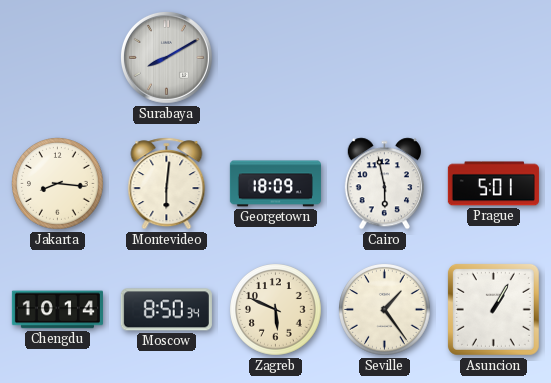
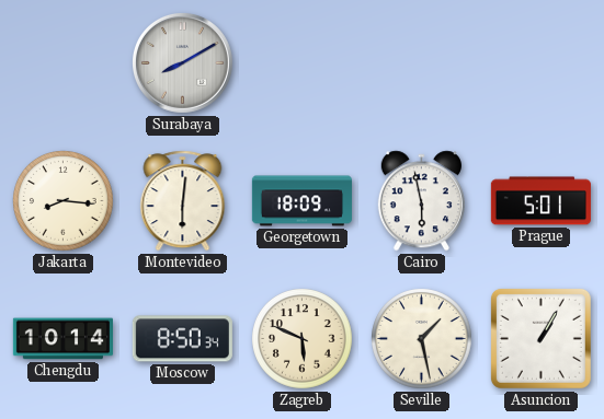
Seville: 1:24 -> 1:28 (422, 339)
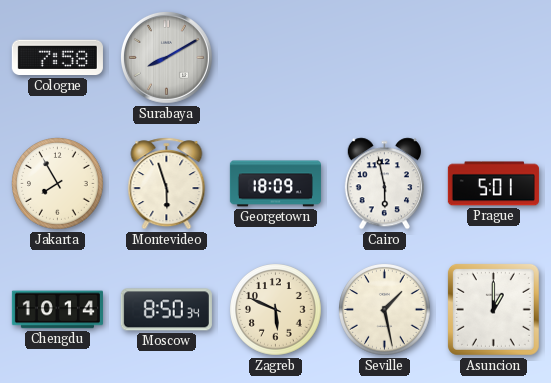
Cologne: none -> 7:58 (57, 58)
Jakarta: 8:16 -> 7:55 (58, 184)
Montevideo: 6:01 -> 5:57 (167, 184)
Asuncion: 1:05 -> 1:00 (493, 309)
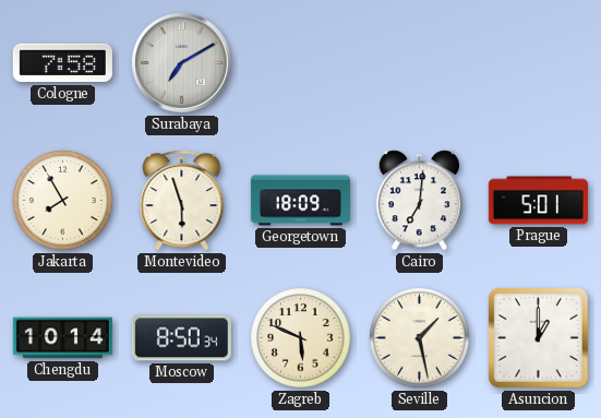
Surabaya: 8:10 -> 7:10 (182, 63)
Cairo: 5:58 -> 7:01 (419, 201)
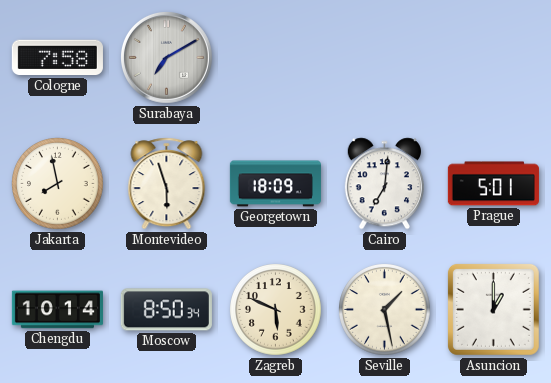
Jakarta: 7:55 -> 7:58 (58, 184)
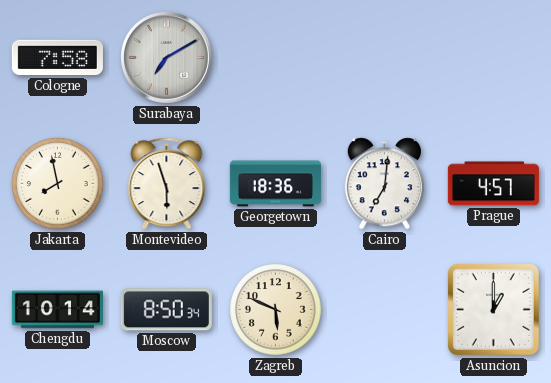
Georgetown: 18:09 -> 18:36 (275, 184)
Prague: 5:01 -> 4:57 (493, 184)
Seville: 1:28 -> none (385, 310)
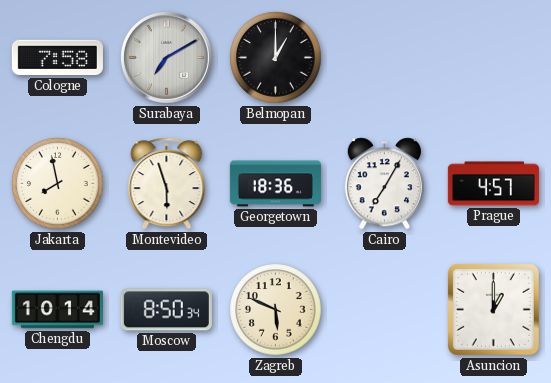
Belmopan: none -> 1:00 (276, 58)
Cairo: 7:01 -> 7:05 (384, 184)
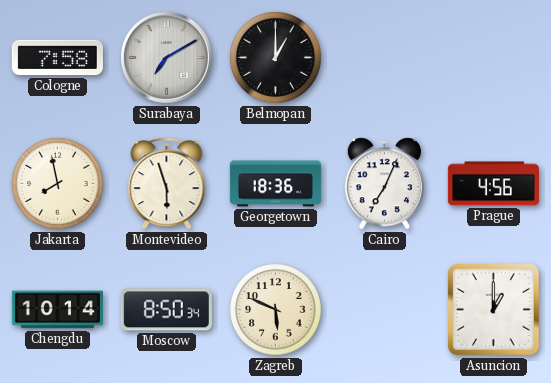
Cairo: 7:05 -> 7:04 (384, 184)
Prague: 4:57 -> 4:56 (493, 184)
